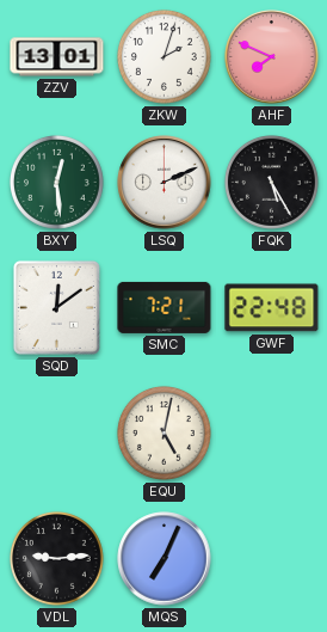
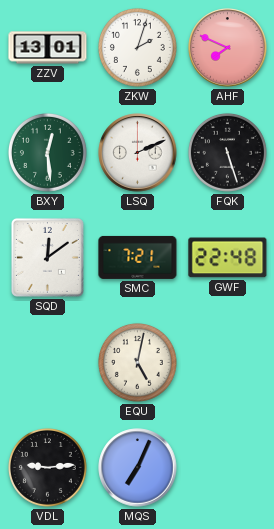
FQK: 5:25 -> 5:27 (227, 152)
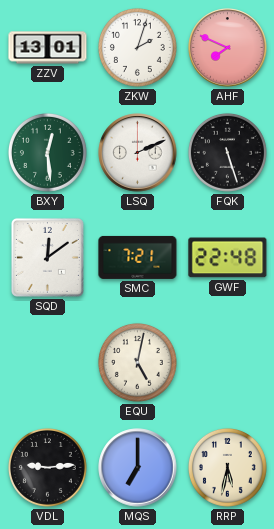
MQS: 7:04 -> 7:00 (138, 468)
RRP: none -> 5:32 (227, 467)
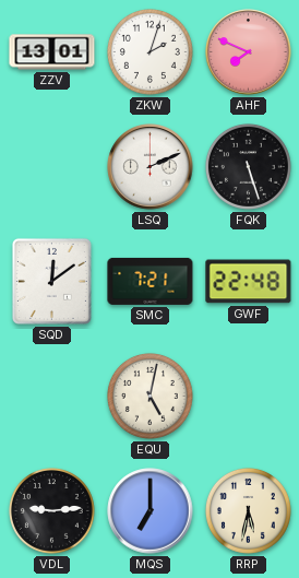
BXY: 12:29 -> none (47, 152)
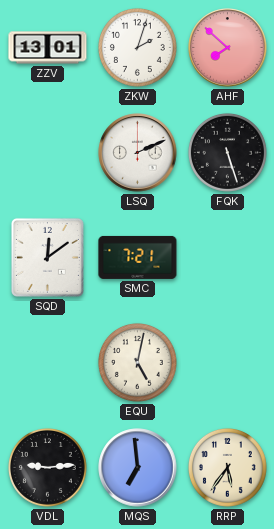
AHF: 7:49 -> 7:52 (228, 48)
GWF: 22:48 -> none (249, 282)
MQS: 7:00 -> 6:59 (138, 468)
RRP: 5:32 -> 5:36 (227, 467)
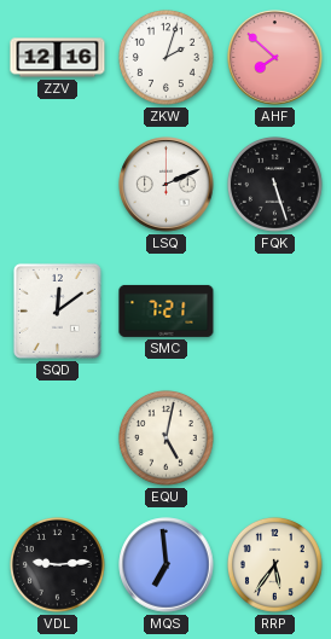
ZZV: 13:01 -> 12:16 (58, 58)
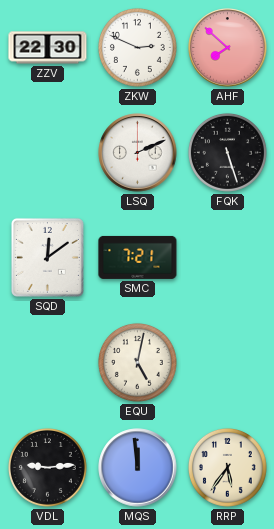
ZZV: 12:16 -> 22:30 (48, 48)
ZKW: 2:03 -> 2:49 (137, 47)
MQS: 6:59 -> 11:59 (138, 468)
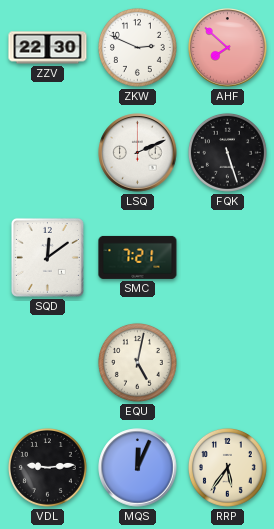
MQS: 11:59 -> 12:04 (138, 468)
